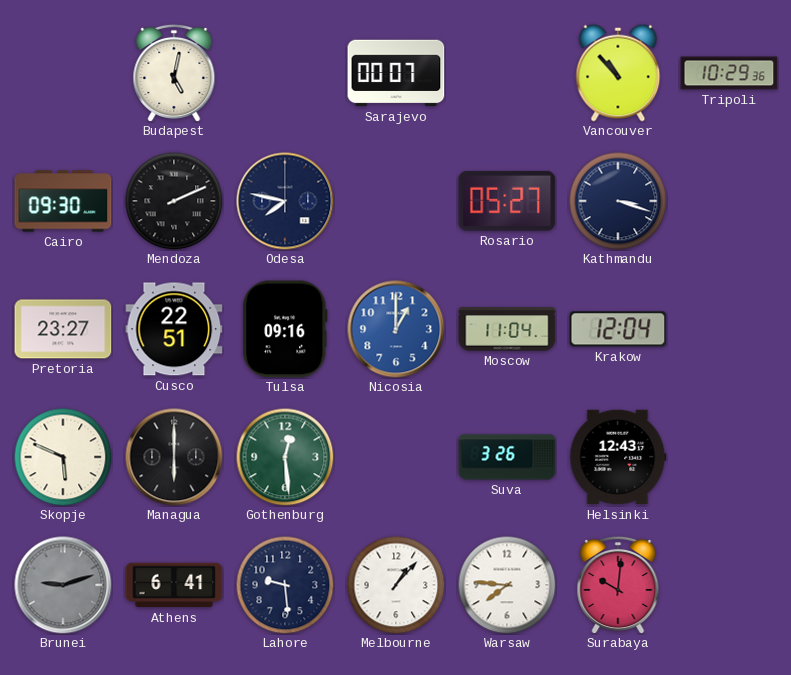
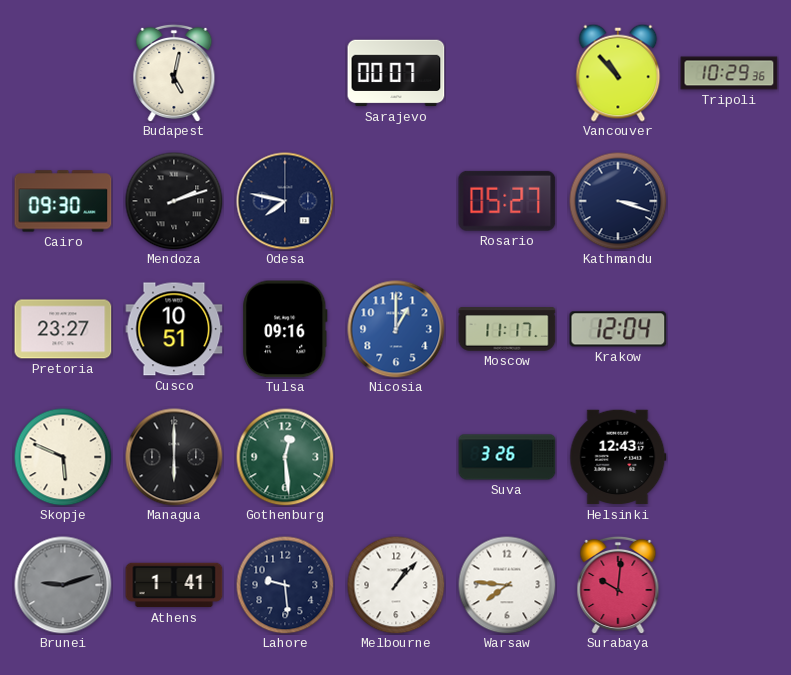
Mendoza: 2:11 -> 2:12 (174, 201)
Cusco: 22:51 -> 10:51 (174, 329)
Moscow: 11:04 -> 11:17 (507, 329)
Athens: 6:41 -> 1:41 (174, 585)
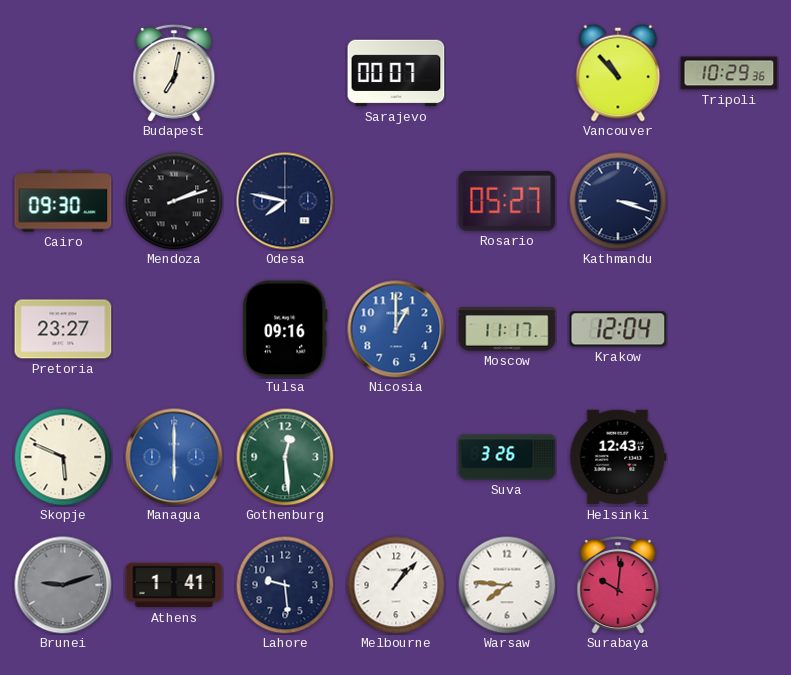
Budapest: 5:02 -> 7:02 (174, 73)
Cusco: 10:51 -> none (174, 329)
Managua dial: black -> blue (174, 457)
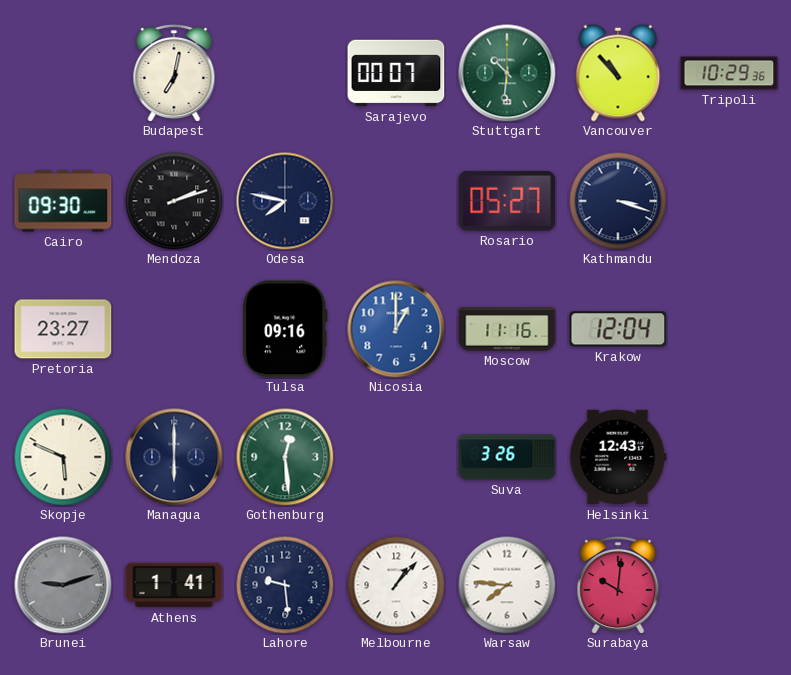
Stuttgart: none -> 10:31 (507, 73)
Moscow: 11:17 -> 11:16 (507, 329)
Managua dial: blue -> navy (174, 457)
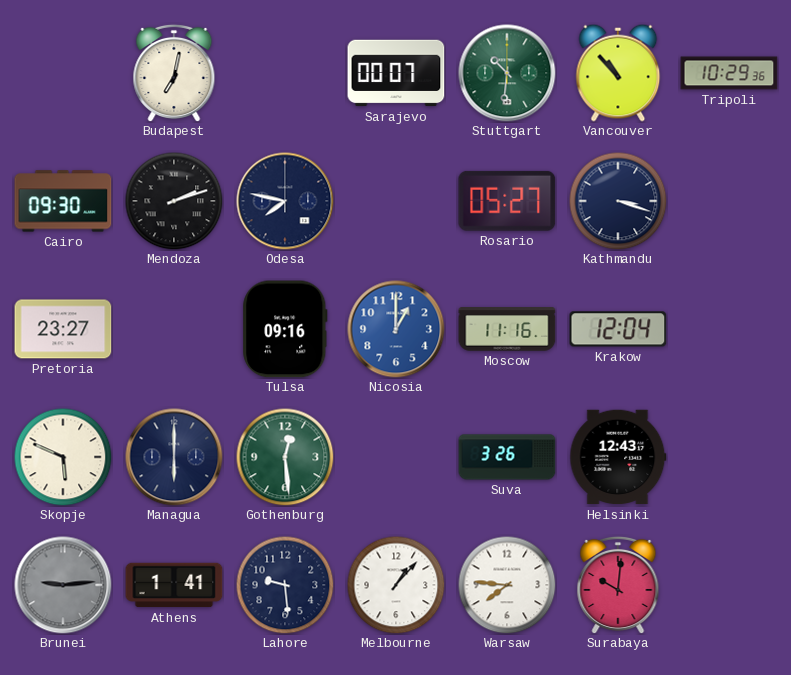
Brunei: 9:12 -> 9:14 (63, 585)
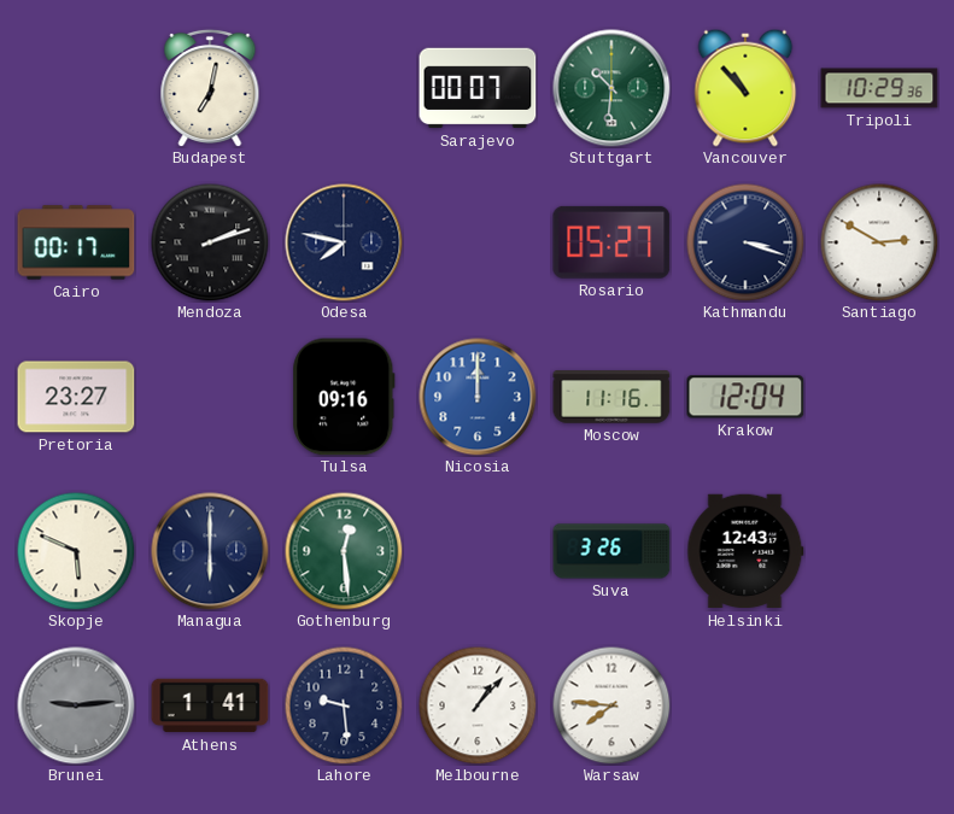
Cairo: 09:30 -> 00:17 (76, 242)
Santiago: none -> 2:50 (879, 242)
Nicosia: 1:00 -> 12:00 (478, 397)
Surabaya: 10:01 -> none (618, 585)
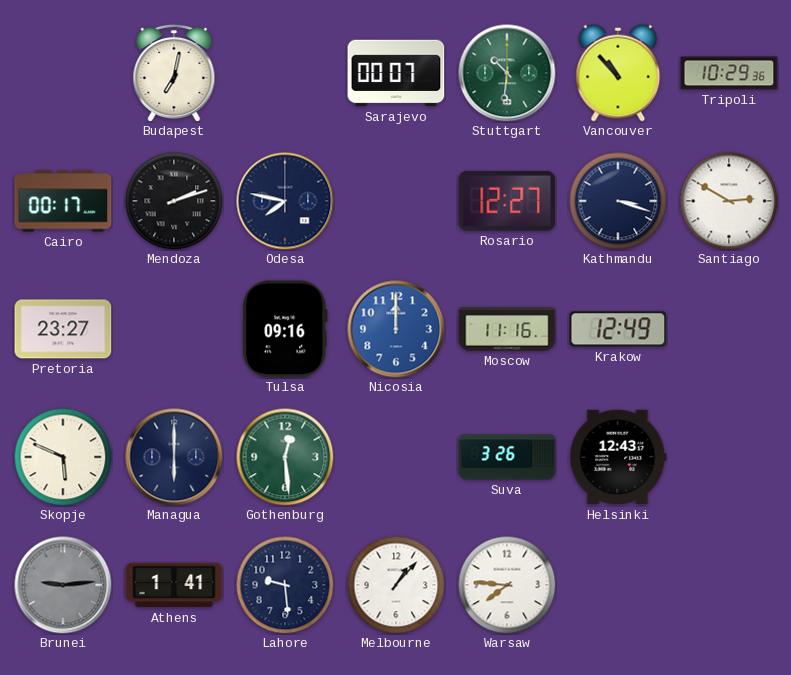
Rosario: 05:27 -> 12:27 (507, 201)
Krakow: 12:04 -> 12:49 (618, 329)
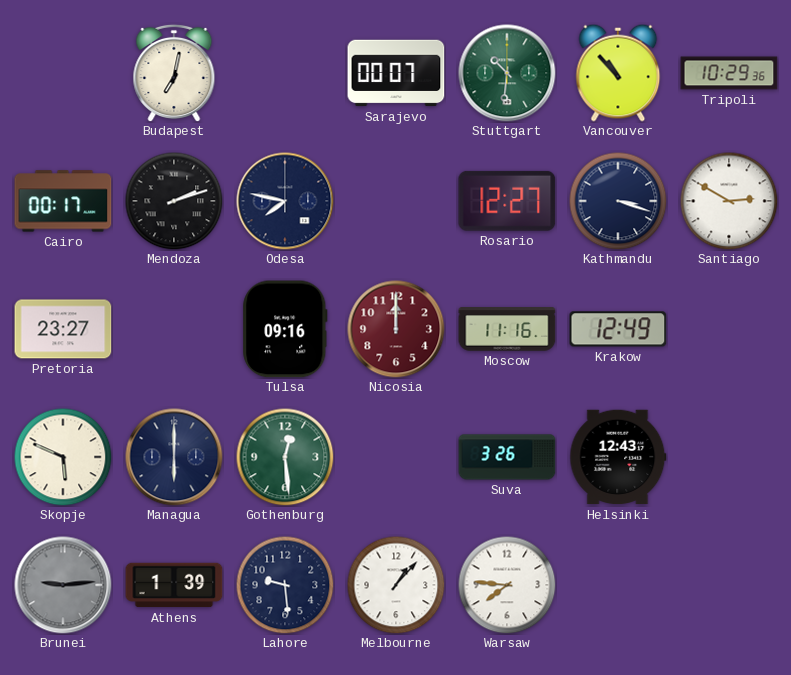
Nicosia dial: blue -> burgundy (396, 329)
Athens: 1:41 -> 1:39 (174, 585)
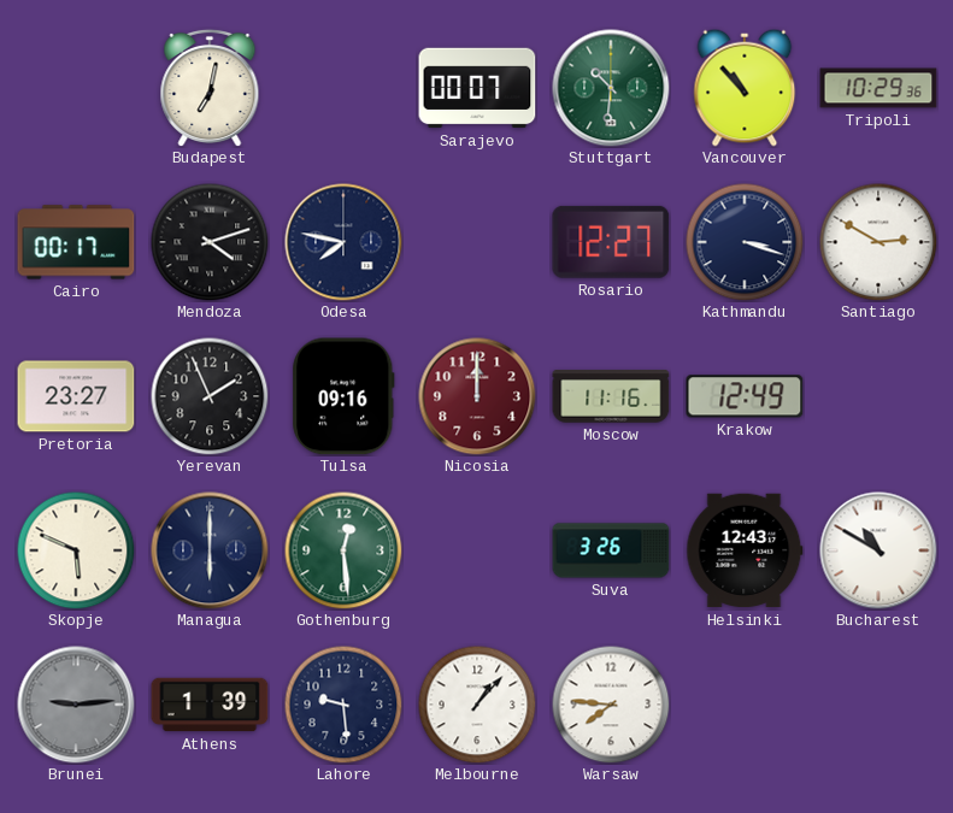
Mendoza: 2:12 -> 4:12 (210, 242)
Yerevan: none -> 1:56 (210, 396)
Bucharest: none -> 10:50 (878, 550)
